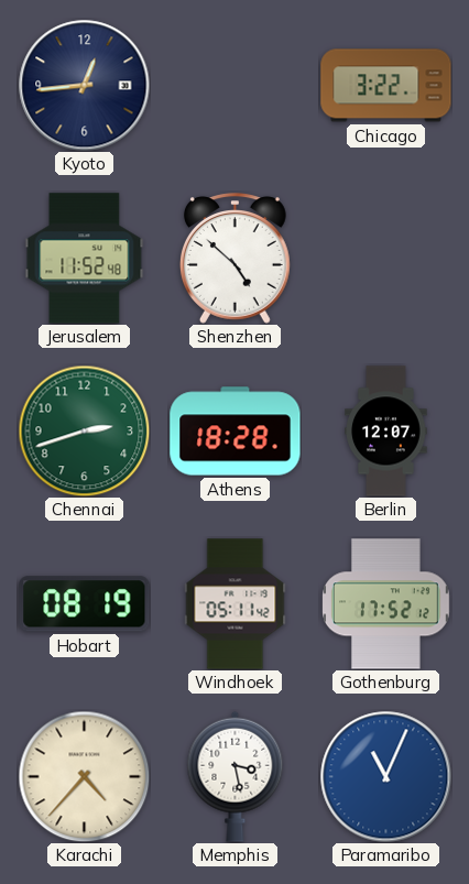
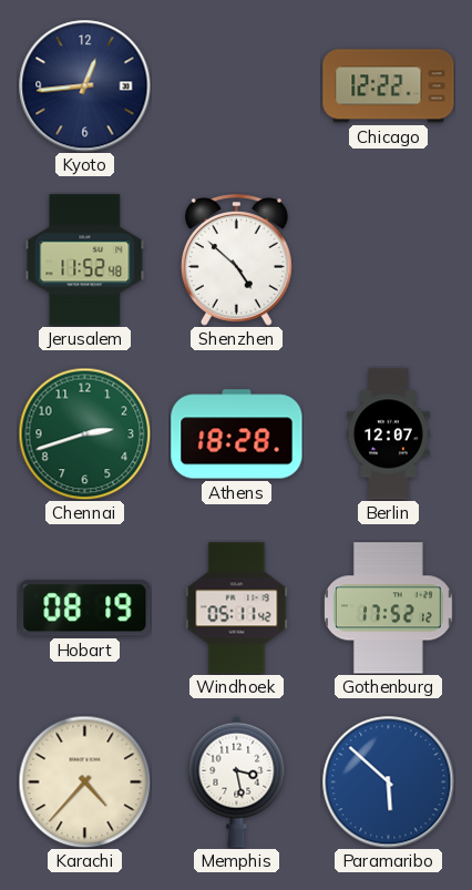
Chicago: 3:22 -> 12:22 (389, 86)
Paramaribo: 11:04 -> 5:52 (389, 782)
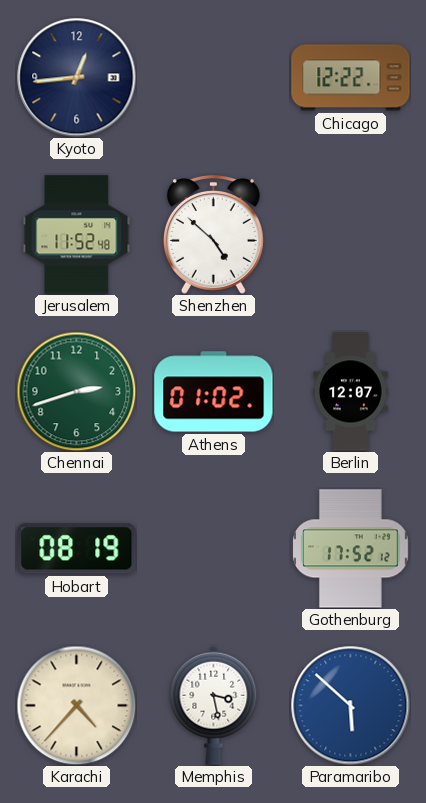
Athens: 18:28 -> 01:02 (214, 392)
Windhoek: 05:11 -> none (237, 608)
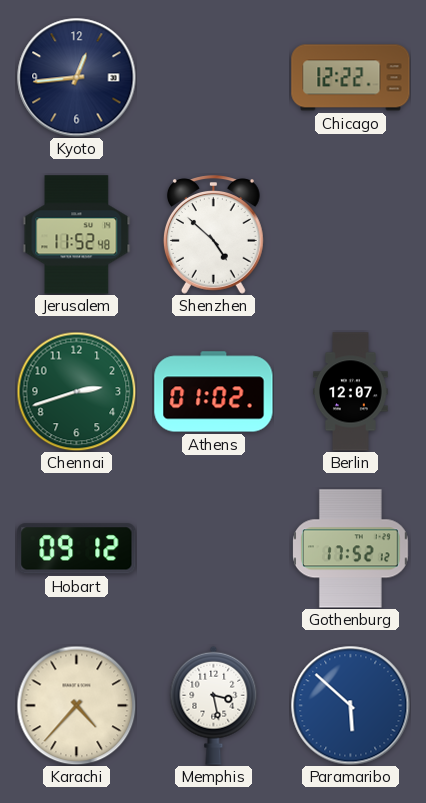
Hobart: 08:19 -> 09:12 (77, 549)
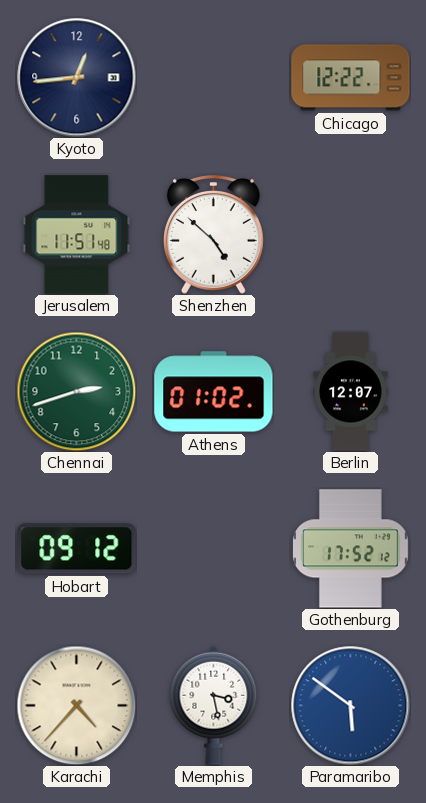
Jerusalem: 11:52 -> 11:51 (77, 235)
Paramaribo: 5:52 -> 5:51 (351, 706)
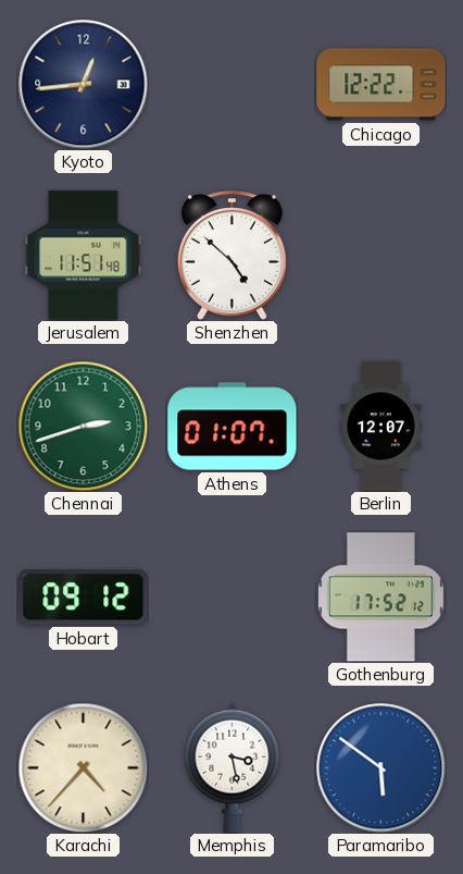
Athens: 01:02 -> 01:07 (233, 427)
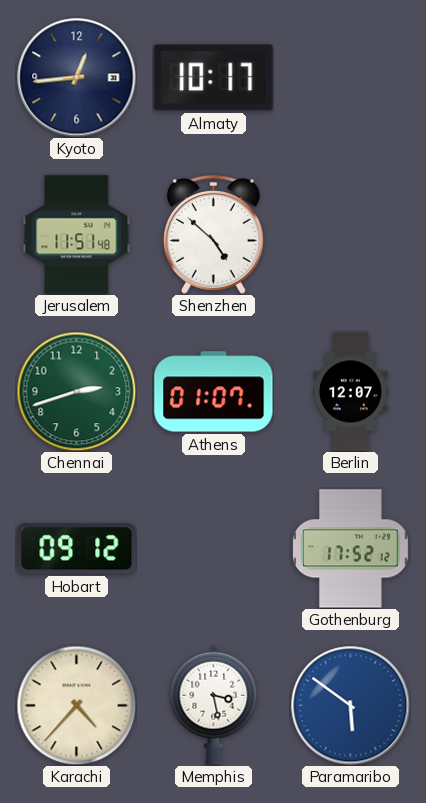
Almaty: none -> 10:17 (214, 78)
Chicago: 12:22 -> none (381, 85)
